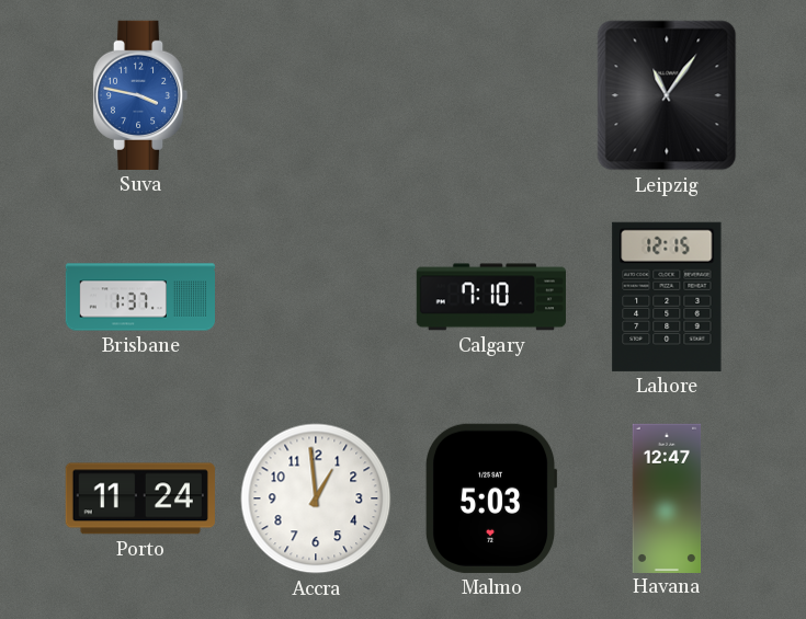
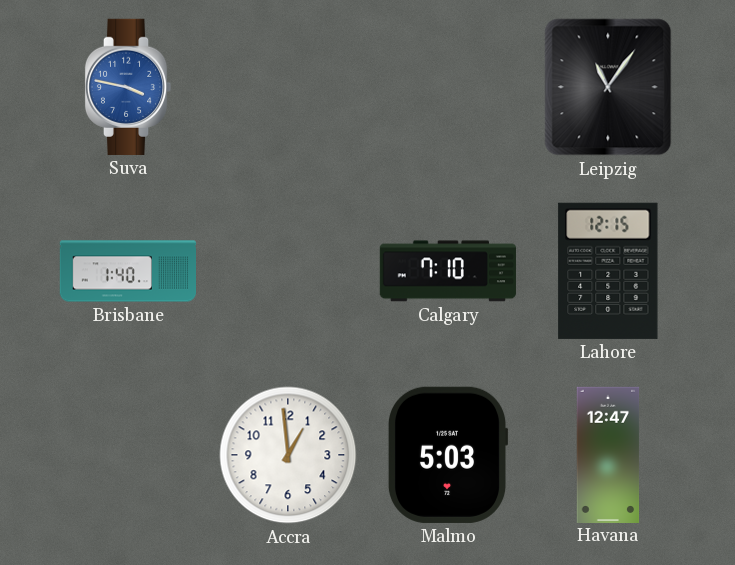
Brisbane: 1:37 -> 1:40 (127, 271)
Porto: 11:24 -> none (140, 498)
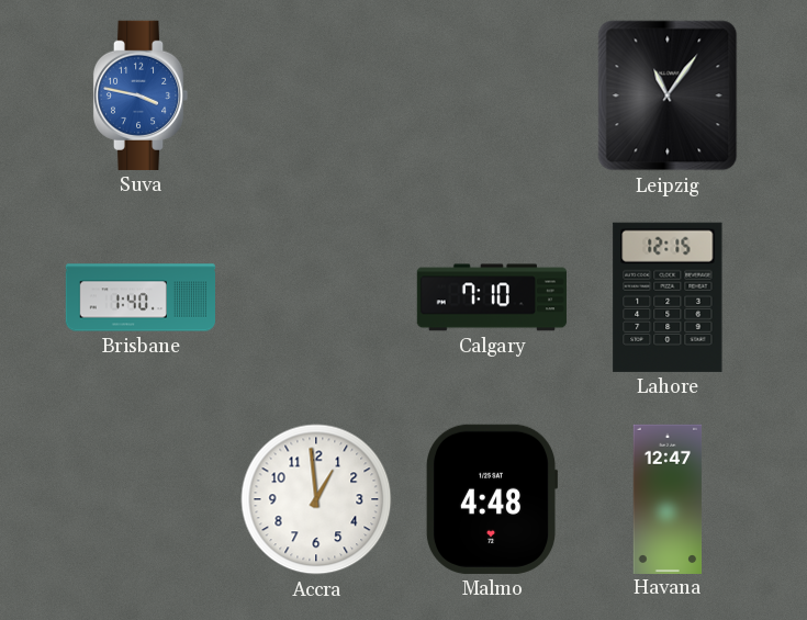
Malmo: 5:03 -> 4:48 (492, 499)
